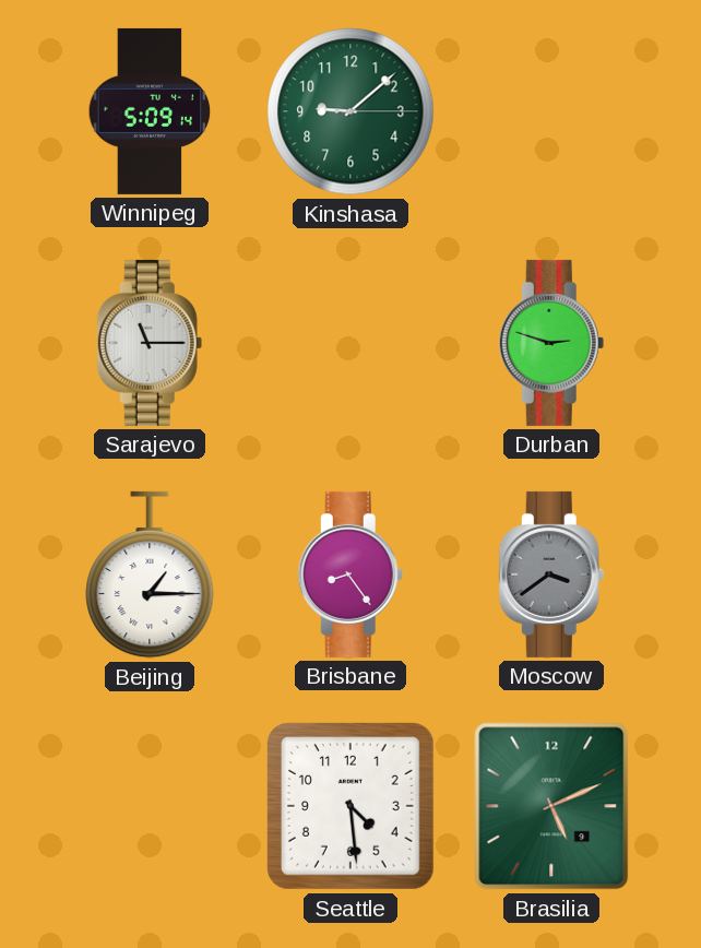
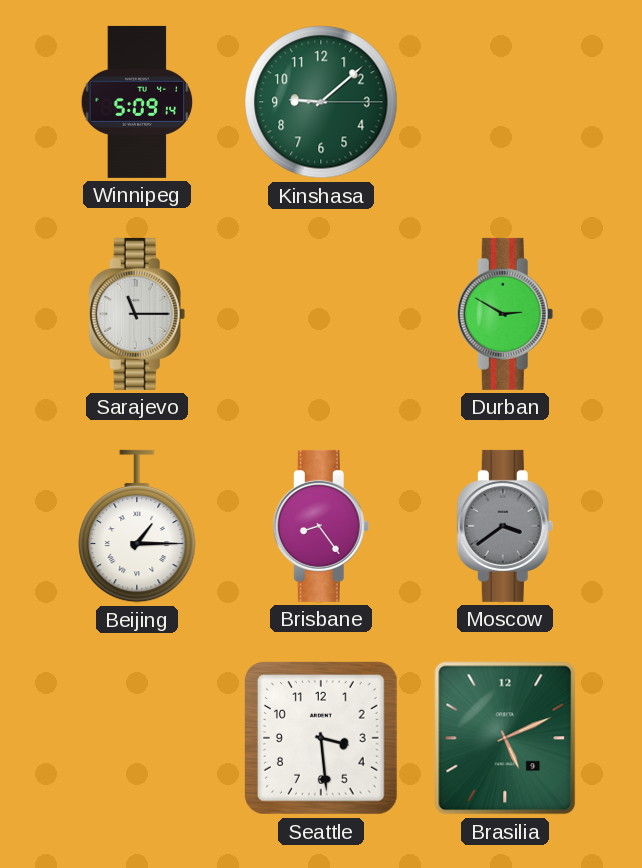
Durban: 2:48 -> 2:50 (505, 314)
Seattle: 4:29 -> 3:29 (322, 739)
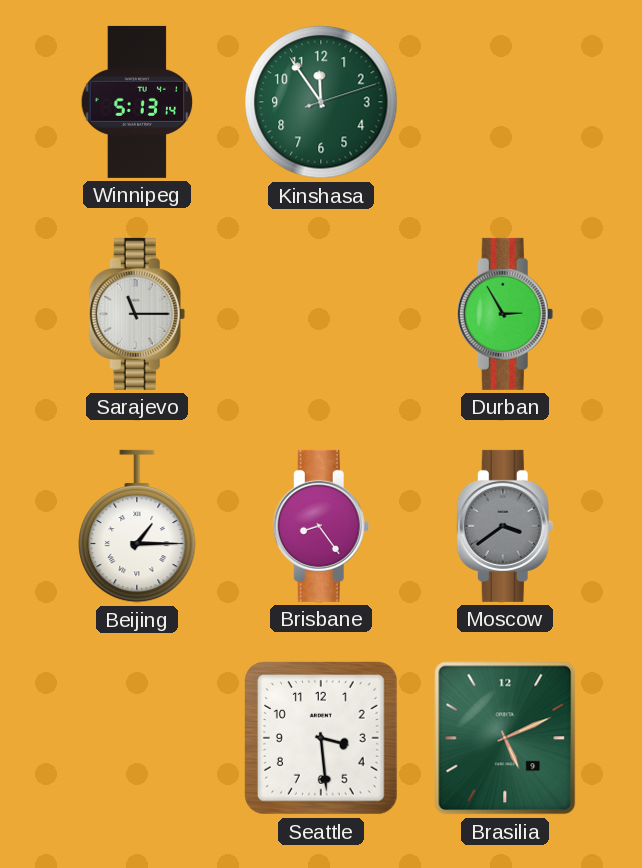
Winnipeg: 5:09 -> 5:13 (137, 102)
Kinshasa: 9:08 -> 11:54 (321, 102)
Durban: 2:50 -> 2:55 (505, 314)
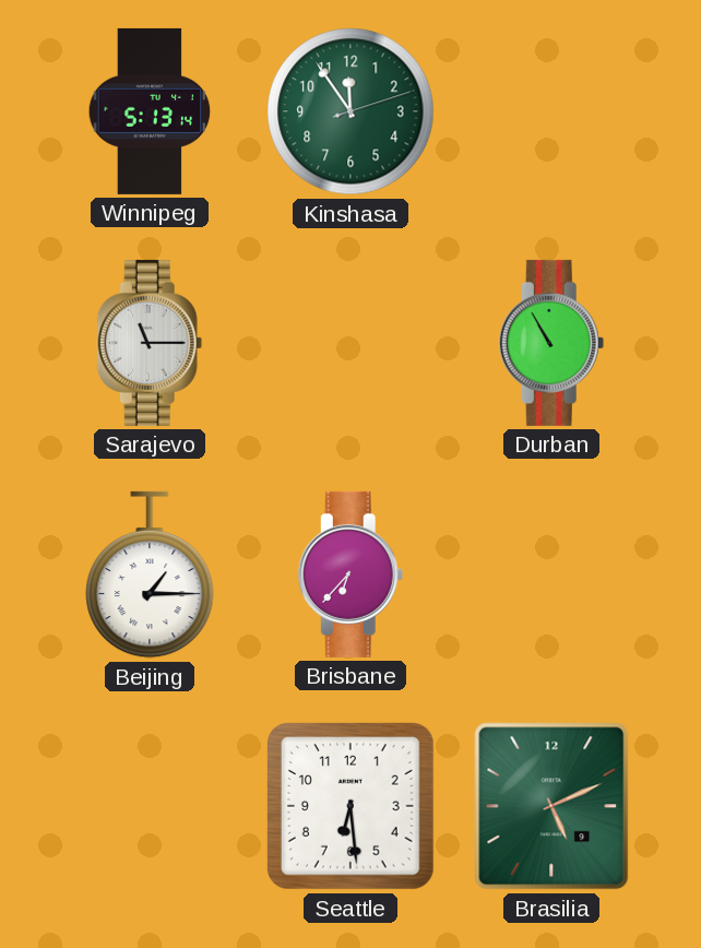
Durban: 2:55 -> 10:55 (551, 343)
Brisbane: 8:24 -> 6:37 (350, 574)
Moscow: 3:39 -> none (505, 526)
Seattle: 3:29 -> 6:29 (352, 807)
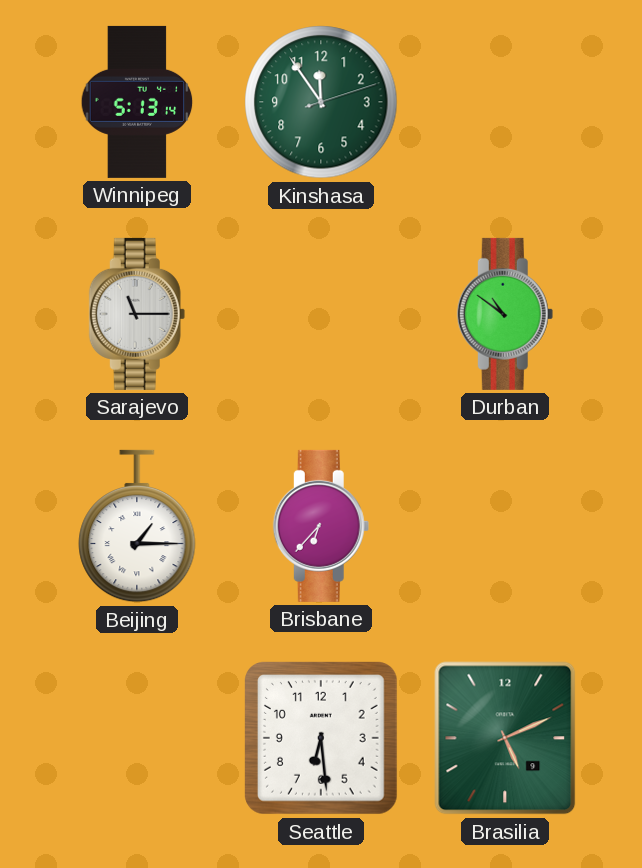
Durban: 10:55 -> 10:51 (505, 314)
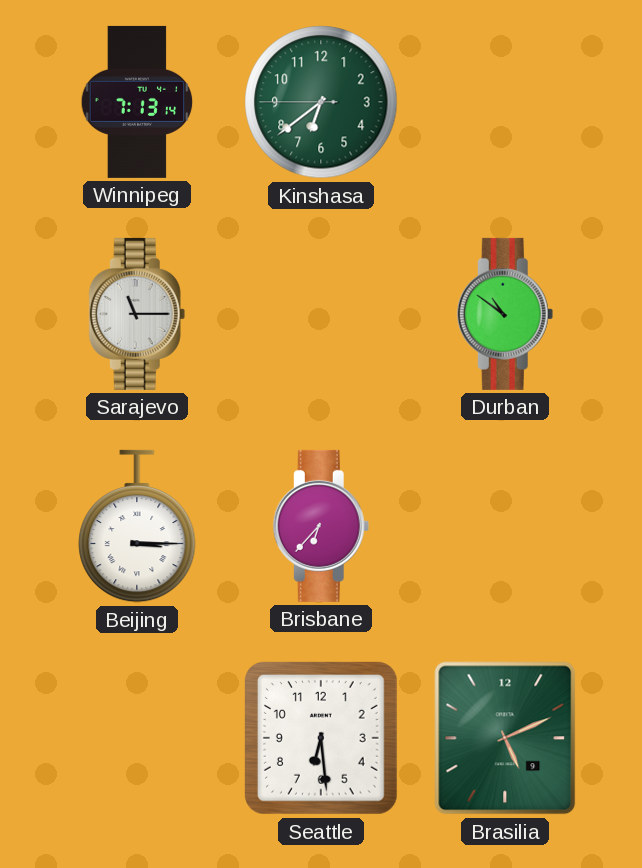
Winnipeg: 5:13 -> 7:13 (137, 102)
Kinshasa: 11:54 -> 6:38 (321, 102)
Beijing: 1:15 -> 3:15 (137, 526)
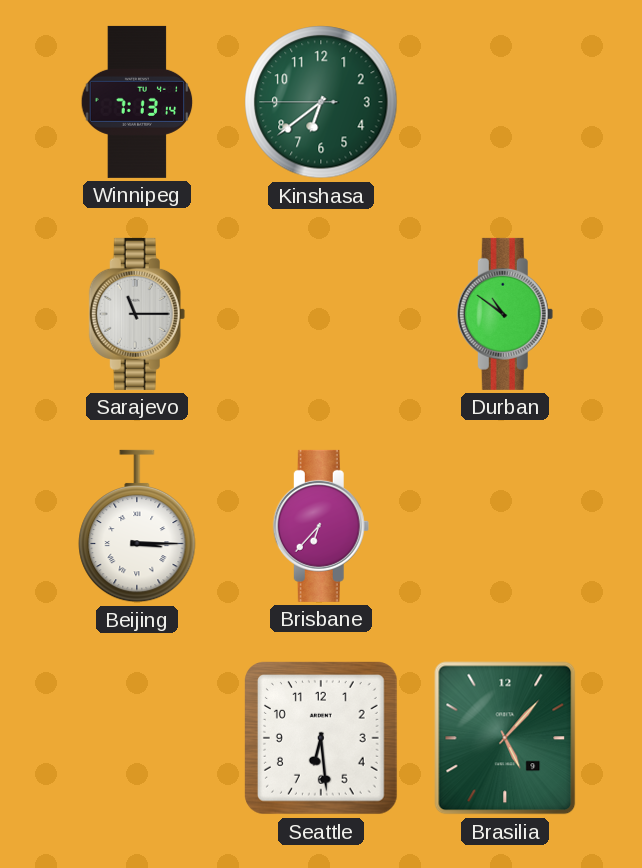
Brasilia: 5:11 -> 5:07 (505, 738)
